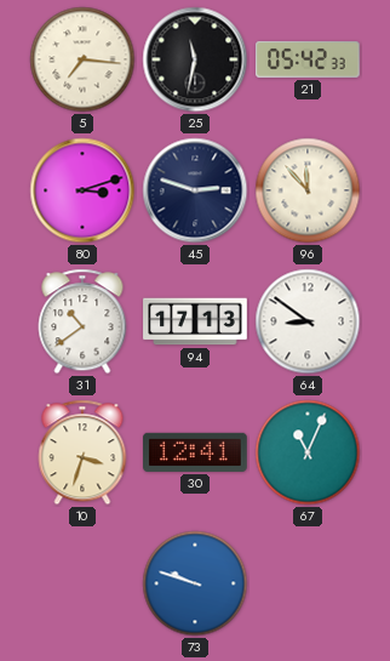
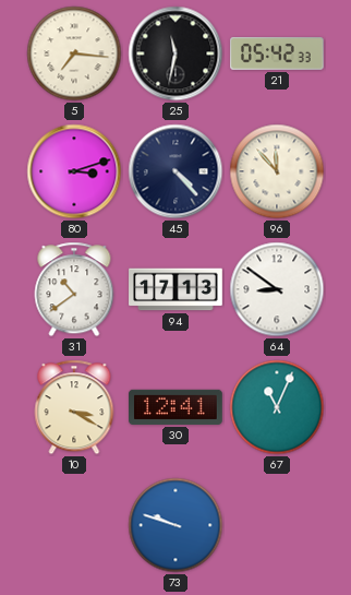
45: 2:48 -> 4:23 (175, 171)
10: 3:33 -> 3:20 (74, 407)
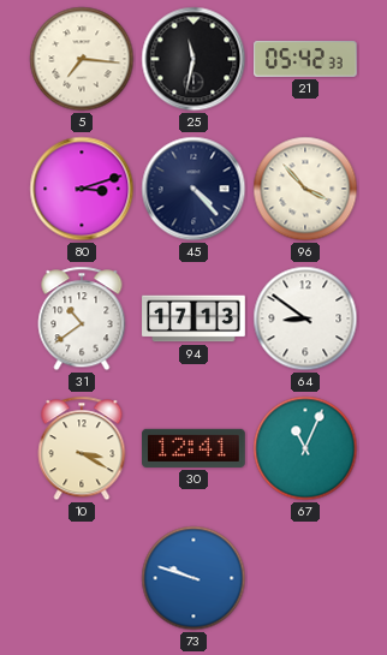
96: 11:53 -> 3:53 (305, 189)
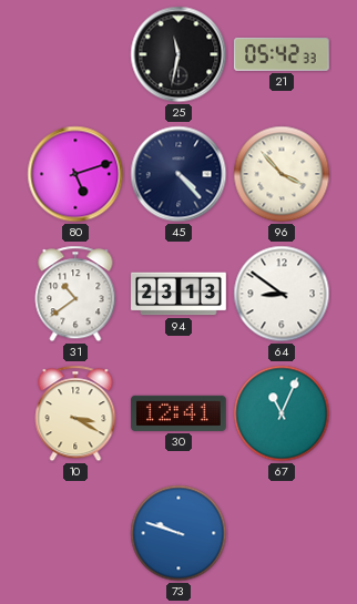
5: 7:16 -> none (82, 59)
80: 3:12 -> 5:12 (75, 174)
94: 17:13 -> 23:13 (178, 294)
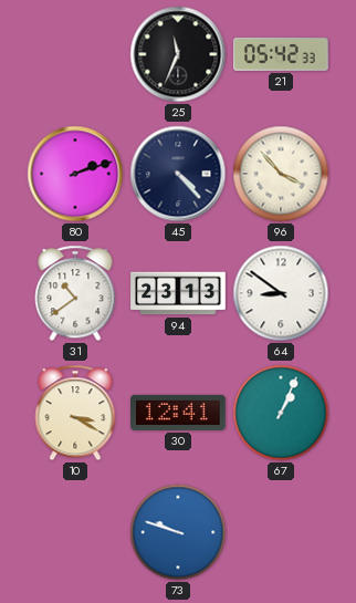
25: 11:32 -> 11:34 (178, 54)
80: 5:12 -> 2:12 (75, 174)
67: 11:04 -> 1:04 (281, 413)
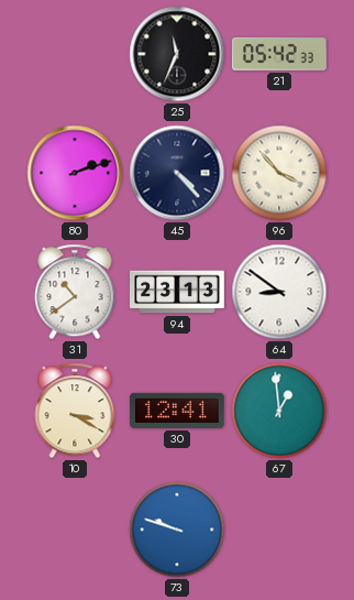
67: 1:04 -> 12:59 (279, 411)
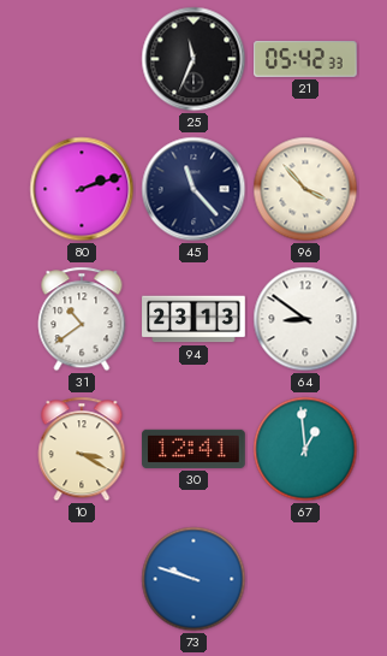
45: 4:23 -> 11:23 (194, 189)
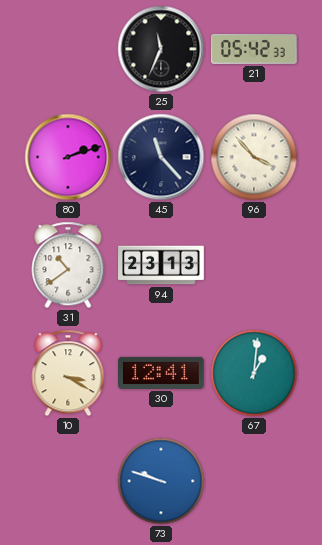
64: 8:51 -> none (305, 319)
67: 12:59 -> 1:01 (254, 373)
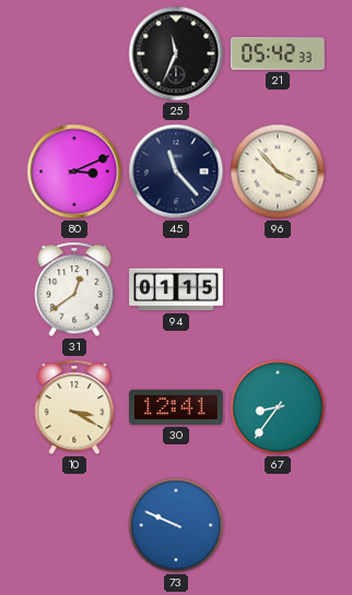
80: 2:12 -> 3:11 (74, 171)
31: 10:39 -> 12:39 (74, 289)
94: 23:13 -> 01:15 (176, 289)
67: 1:01 -> 8:36 (278, 407)
73: 9:48 -> 9:49 (176, 525)
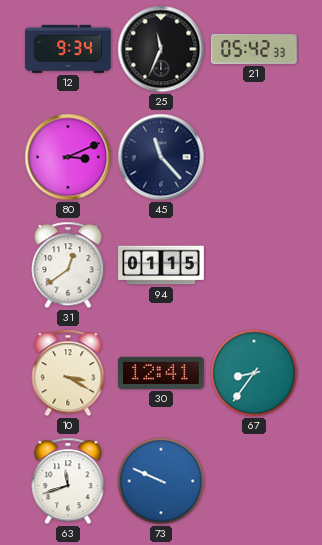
12: none -> 9:34 (68, 49)
96: 3:53 -> none (278, 171)
63: none -> 11:42 (68, 481)
